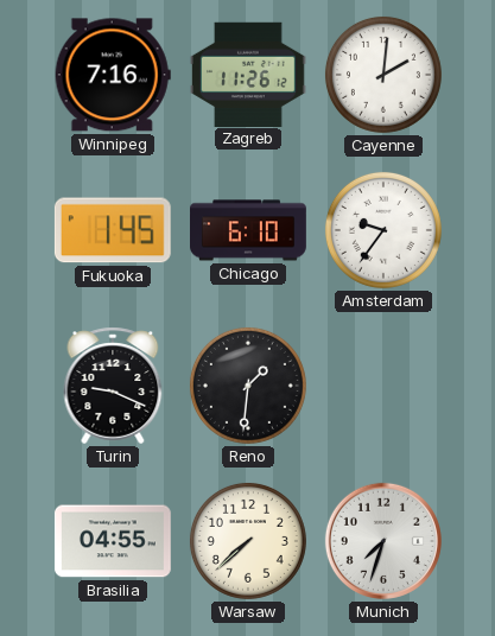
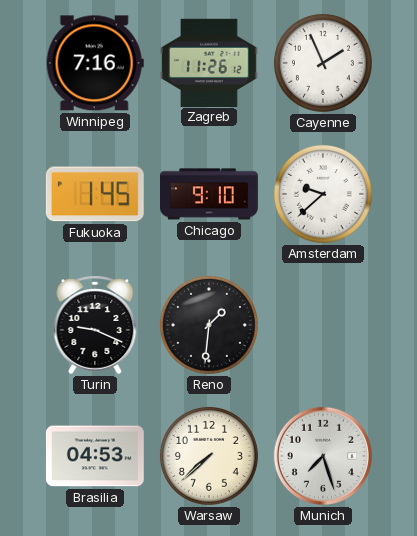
Cayenne: 2:01 -> 1:56 (323, 63)
Chicago: 6:10 -> 9:10 (210, 194)
Amsterdam: 9:36 -> 9:38 (323, 194)
Brasilia: 04:55 -> 04:53 (95, 456)
Munich: 7:33 -> 7:27 (323, 456)
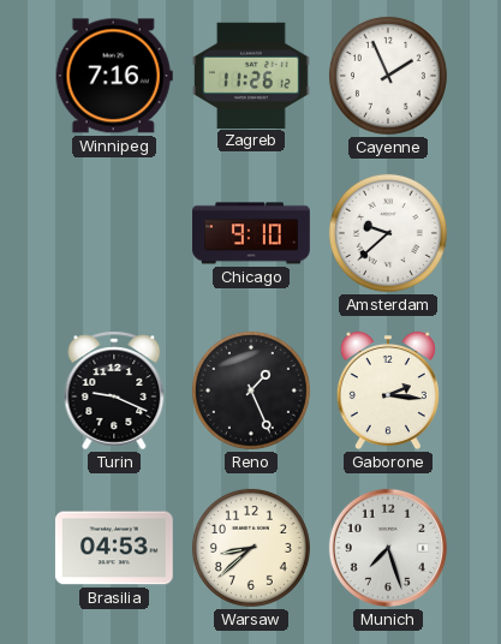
Fukuoka: 1:45 -> none (95, 194)
Reno: 1:31 -> 1:26 (251, 390)
Gaborone: none -> 2:16 (388, 390)
Warsaw: 7:38 -> 8:38 (251, 548)
